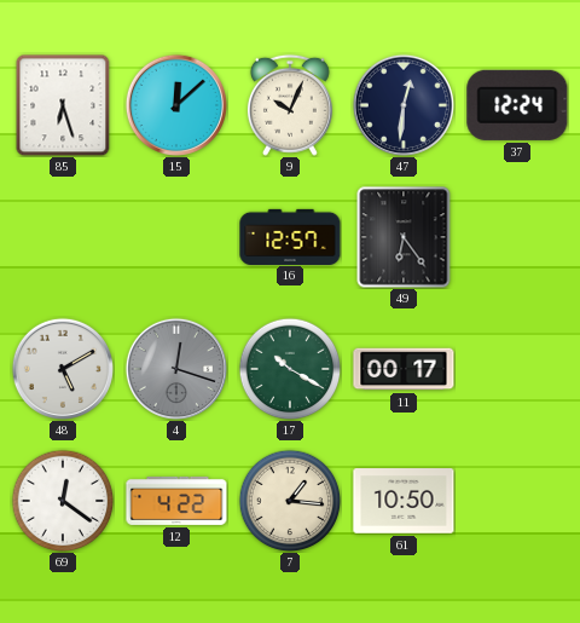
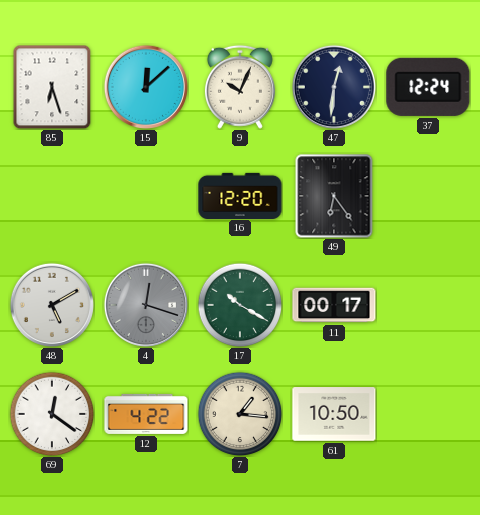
16: 12:57 -> 12:20 (240, 195)
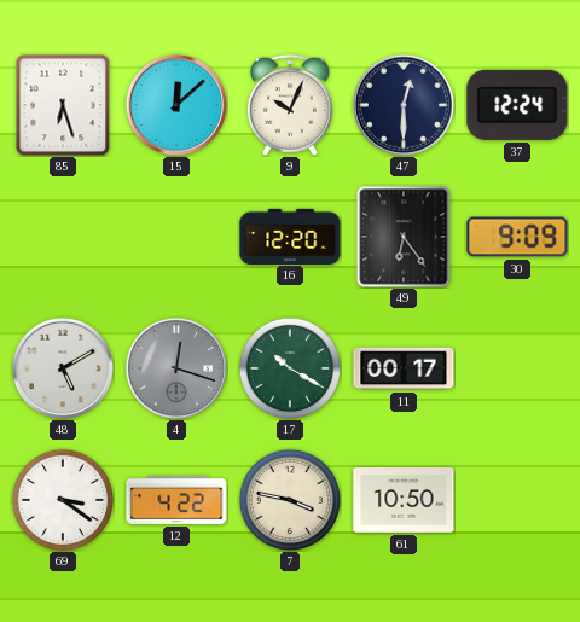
47: 12:31 -> 12:30 (404, 105)
30: none -> 9:09 (517, 237)
69: 12:21 -> 3:21 (63, 500)
7: 1:16 -> 3:47 (290, 500)
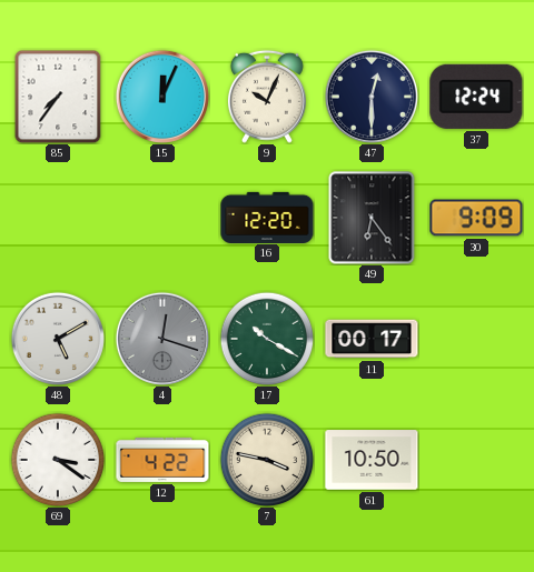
85: 6:27 -> 7:36 (58, 97)
15: 12:08 -> 12:04 (162, 97)
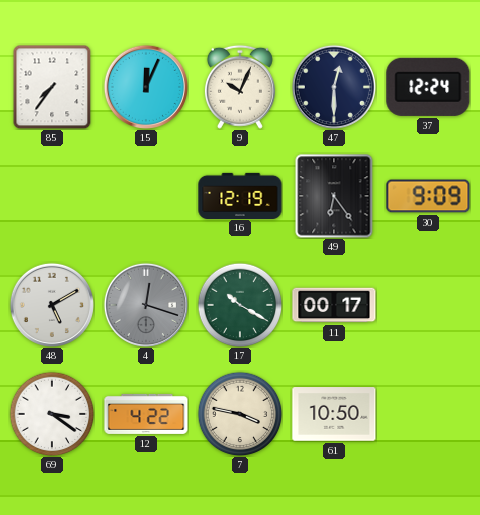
16: 12:20 -> 12:19 (240, 195)
